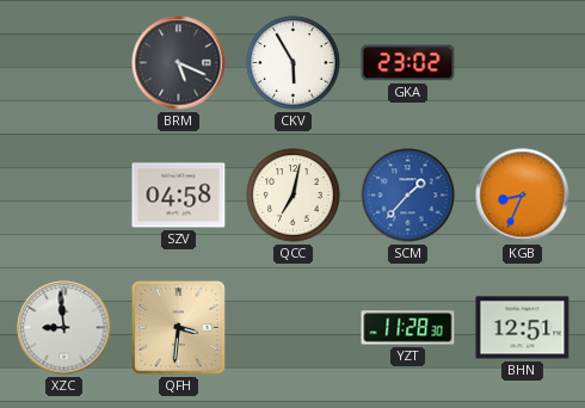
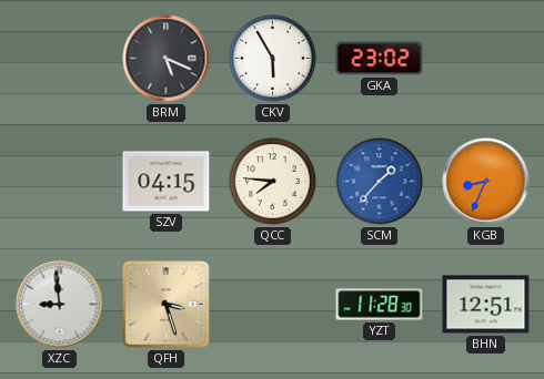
SZV: 04:58 -> 04:15 (167, 182)
QCC: 7:02 -> 7:46 (273, 182)
QFH: 3:31 -> 3:27 (167, 305)
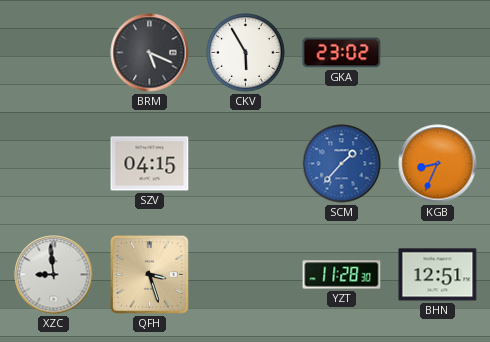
QCC: 7:46 -> none (273, 182)
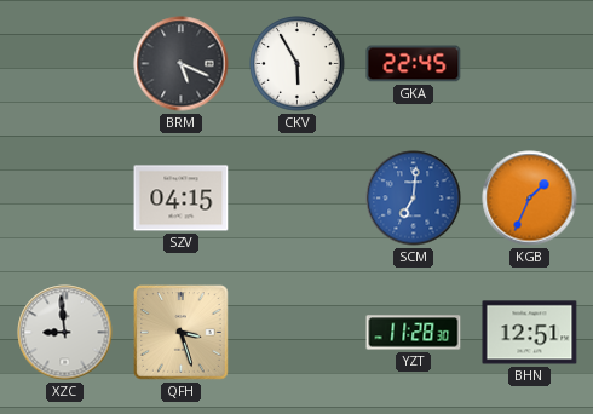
GKA: 23:02 -> 22:45 (414, 64)
SCM: 1:37 -> 7:01 (414, 199)
KGB: 8:34 -> 1:34 (530, 199)
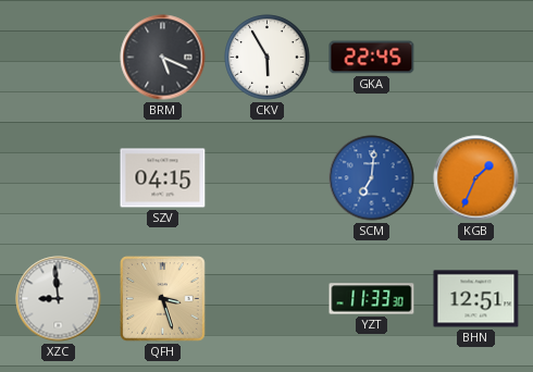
YZT: 11:28 -> 11:33 (372, 299)
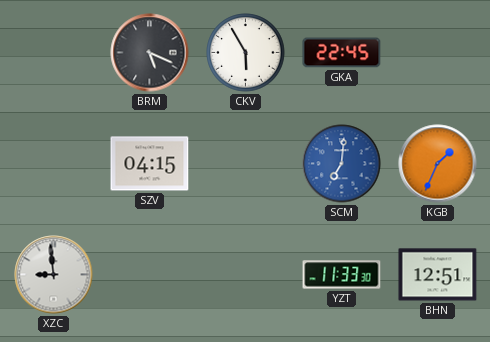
QFH: 3:27 -> none (163, 299)
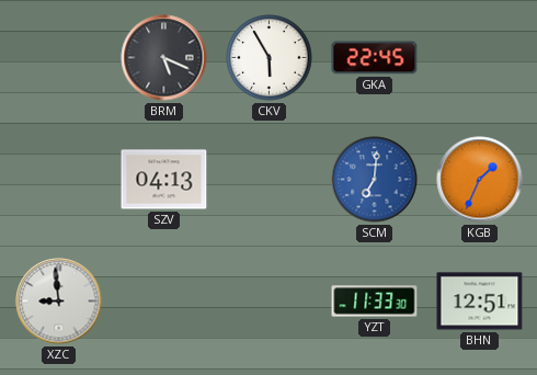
SZV: 04:15 -> 04:13 (164, 180)
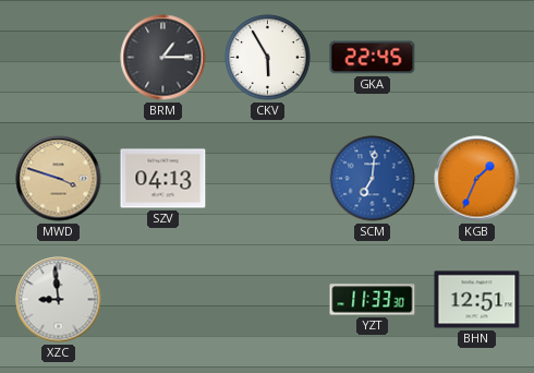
BRM: 5:19 -> 1:15 (163, 58)
MWD: none -> 3:48 (59, 179)
